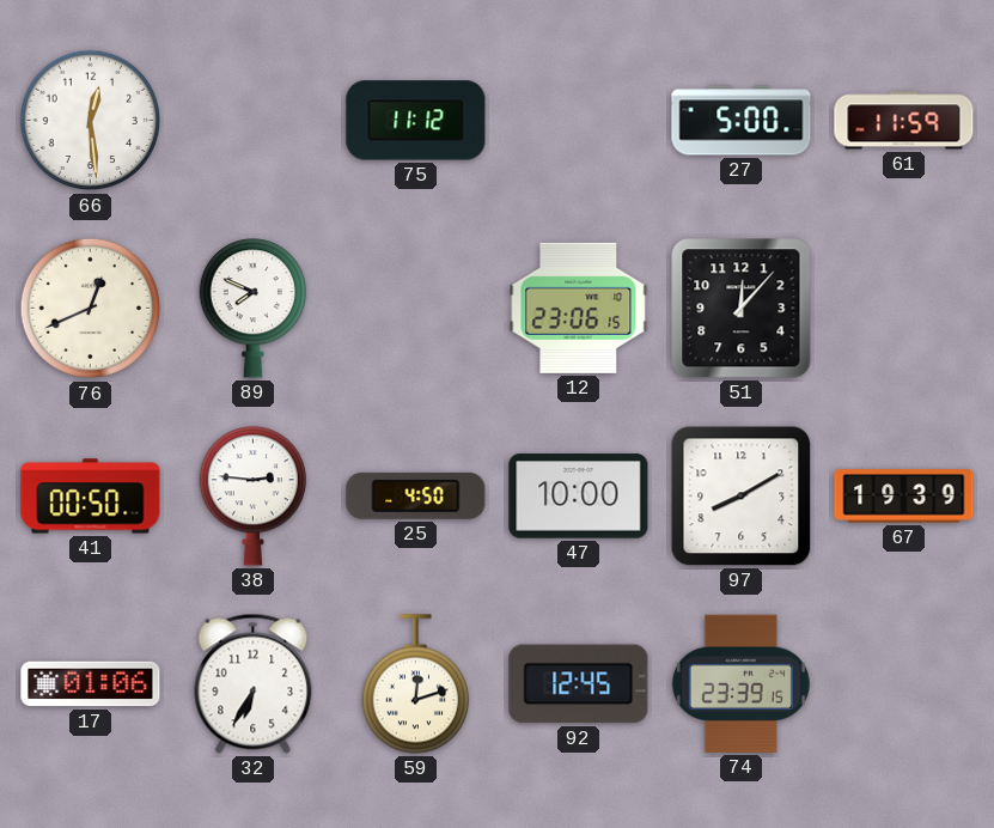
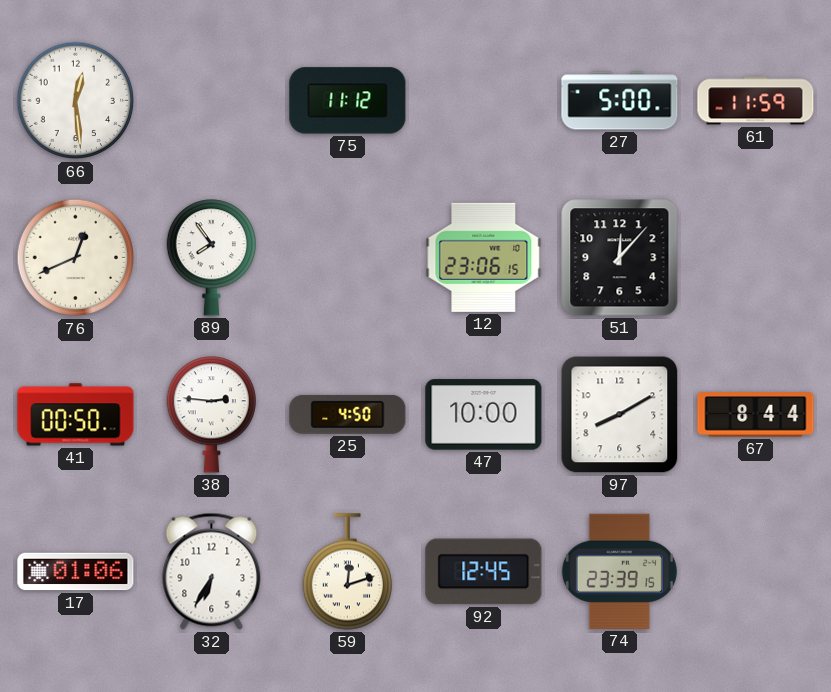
89: 7:49 -> 7:54 (211, 258)
67: 19:39 -> 8:44 (756, 415)
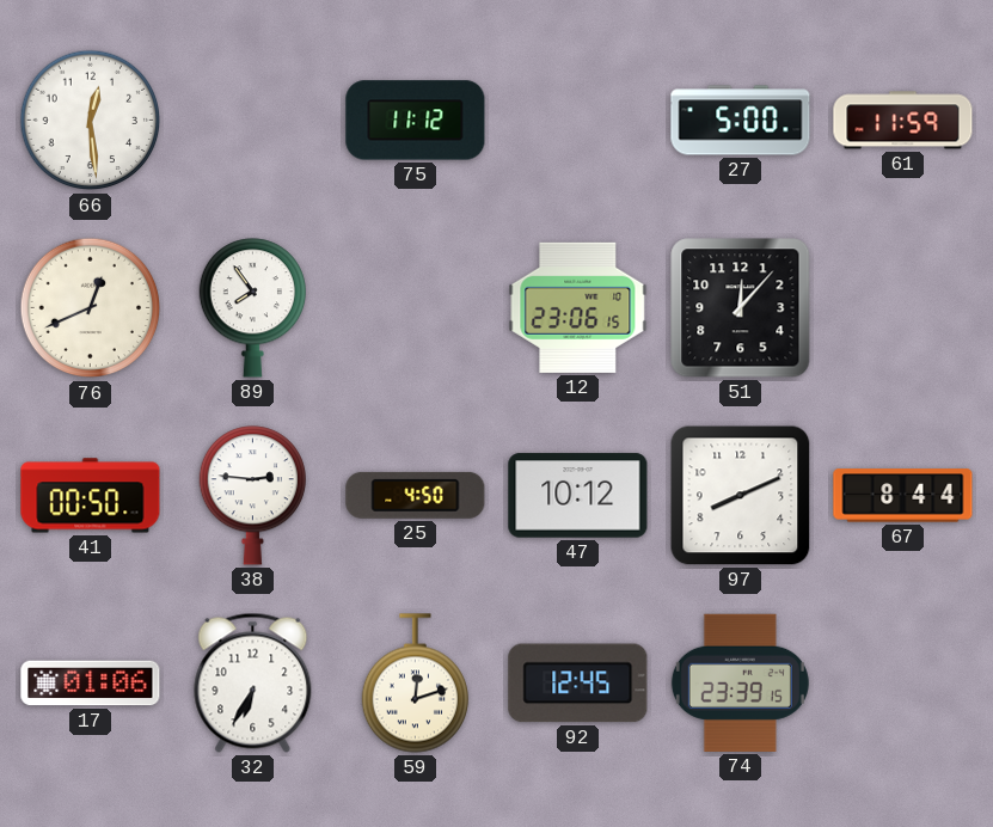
47: 10:00 -> 10:12 (578, 496)
97: 8:10 -> 8:11 (741, 496)
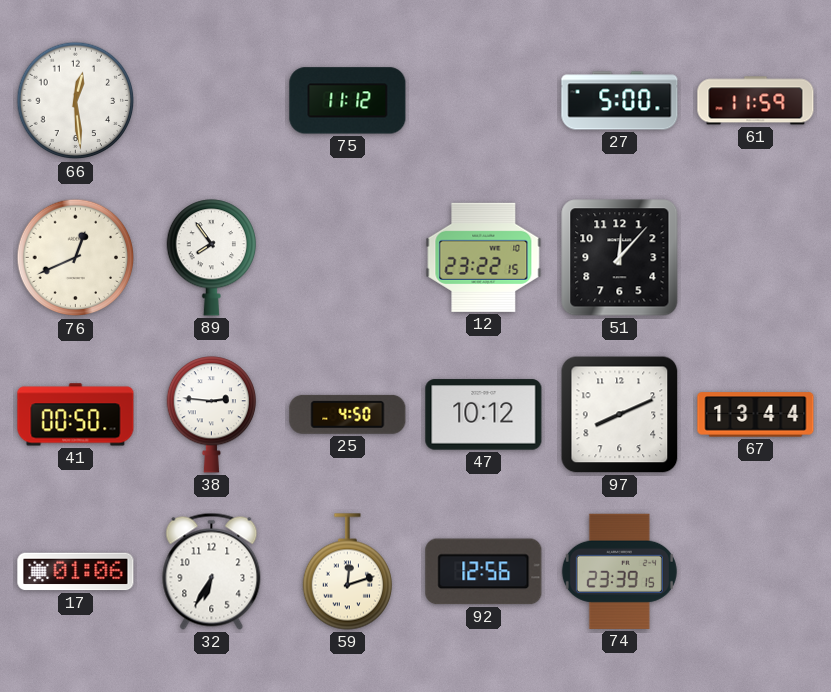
12: 23:06 -> 23:22 (484, 257)
67: 8:44 -> 13:44 (756, 415)
92: 12:45 -> 12:56 (484, 572)
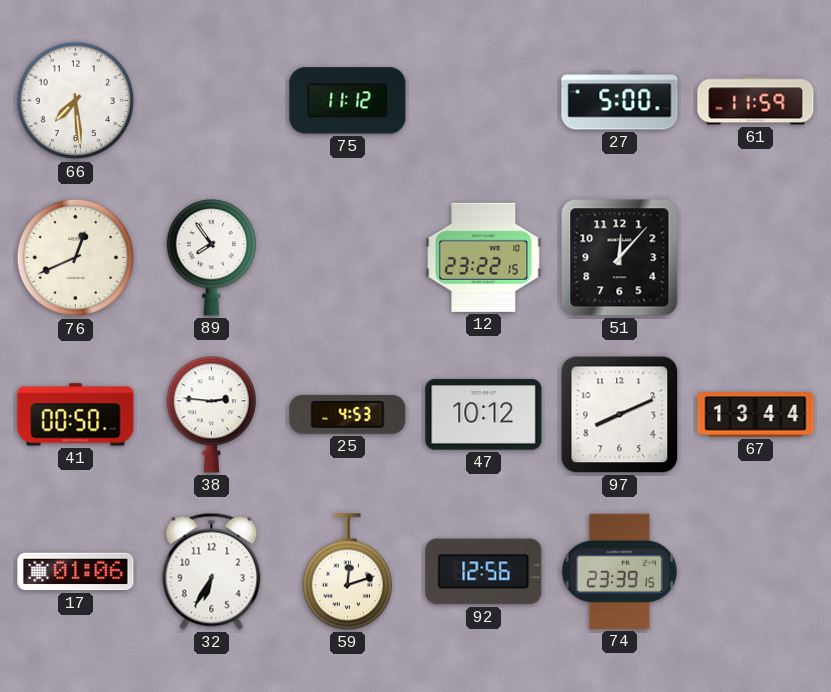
66: 12:29 -> 7:29 (76, 101)
25: 4:50 -> 4:53 (348, 414)
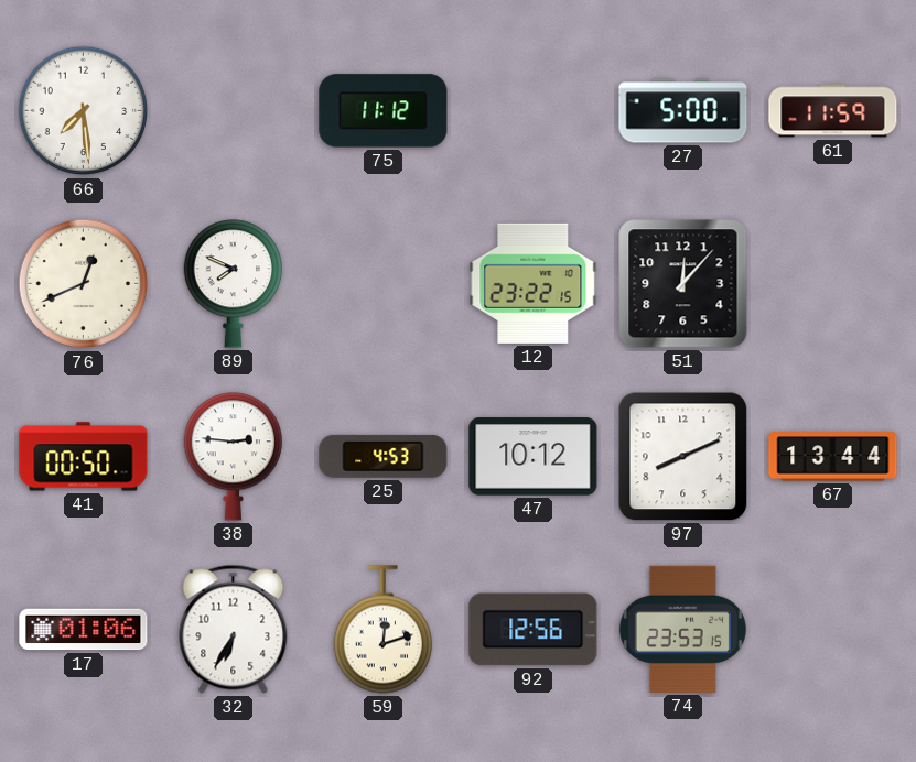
89: 7:54 -> 7:49 (233, 284)
74: 23:39 -> 23:53 (682, 629)
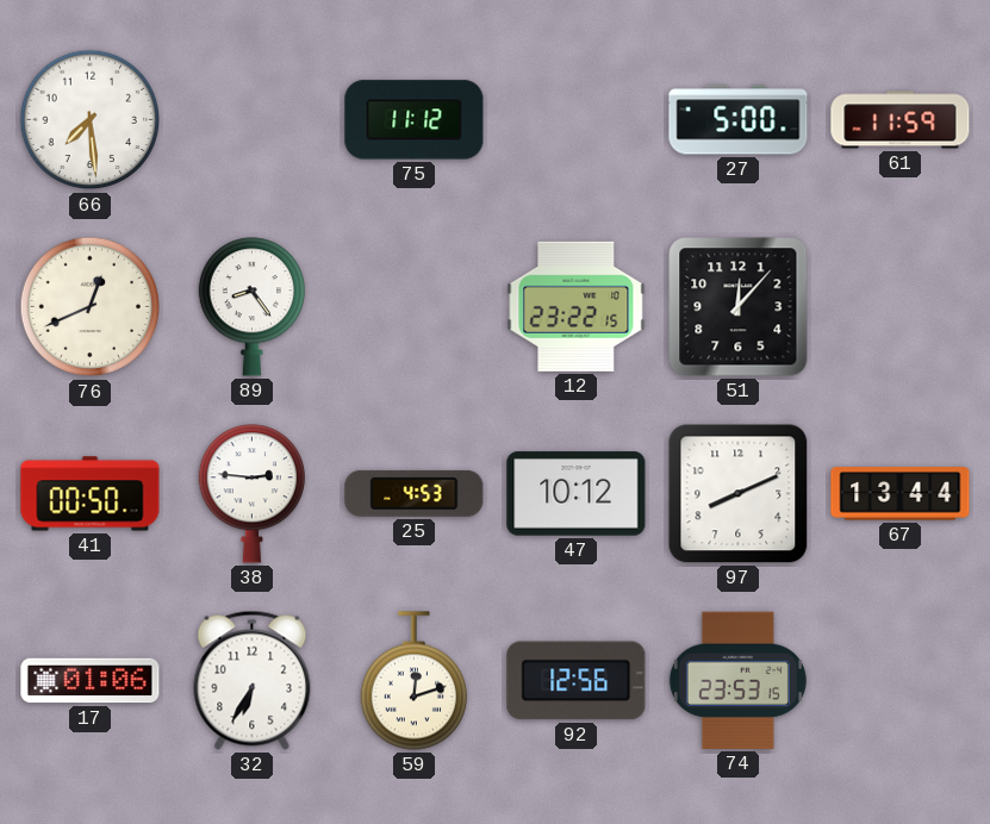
89: 7:49 -> 8:24 (251, 307)
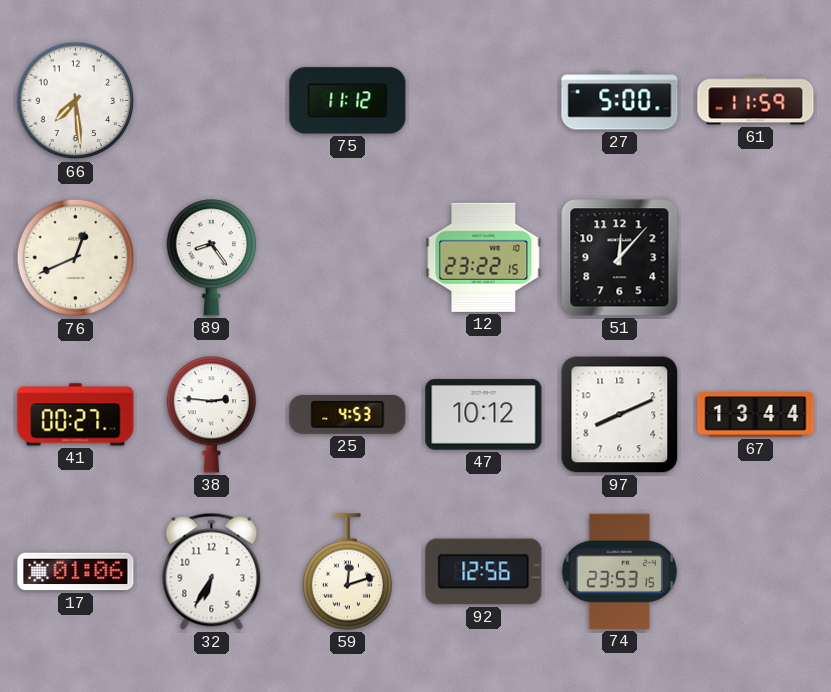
41: 00:50 -> 00:27 (76, 415)
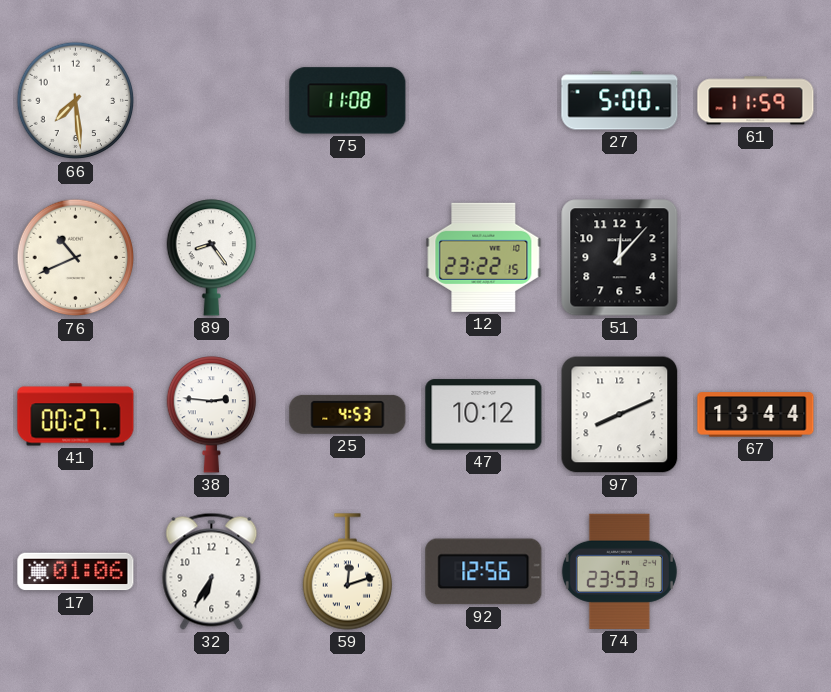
75: 11:12 -> 11:08 (348, 101)
76: 12:41 -> 10:41 (76, 258)
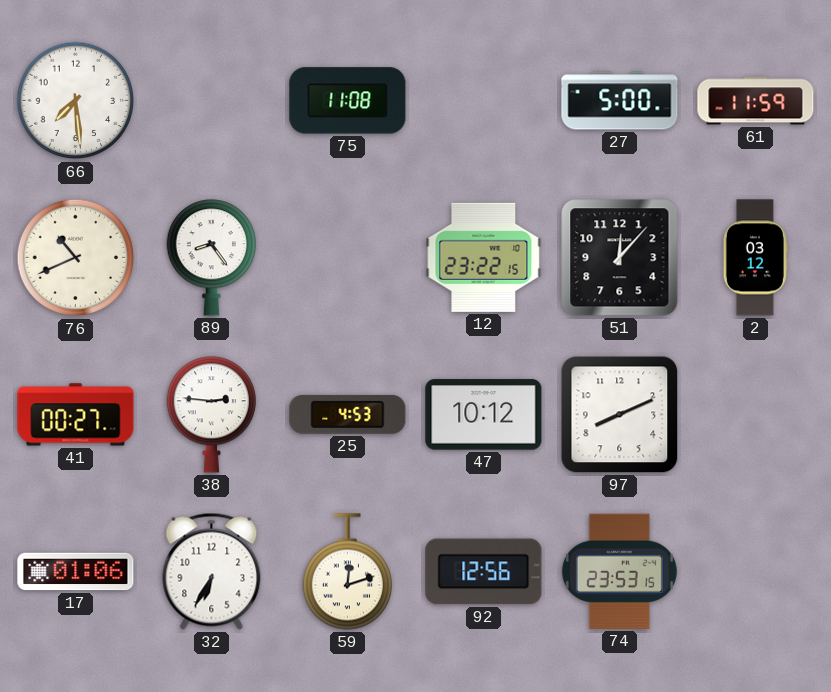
2: none -> 03:12 (755, 258)
67: 13:44 -> none (756, 415)
